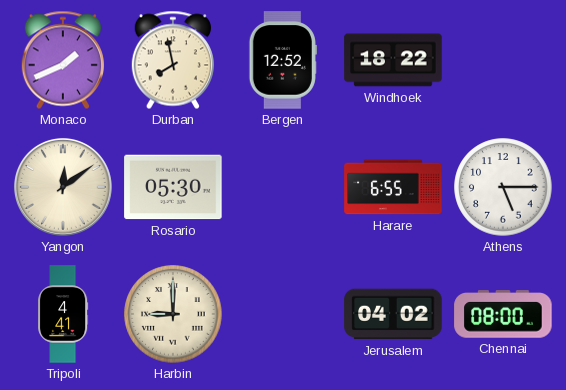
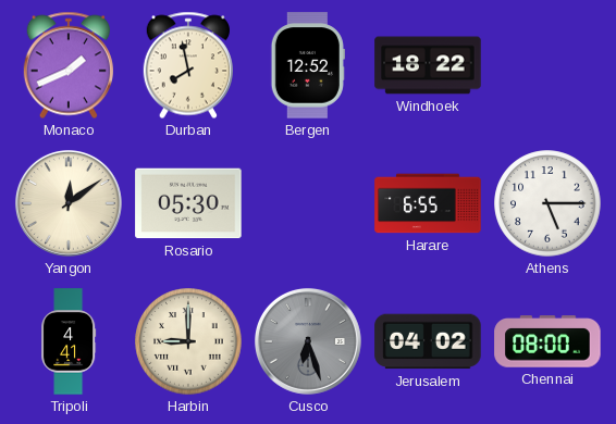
Cusco: none -> 6:27 (308, 341)
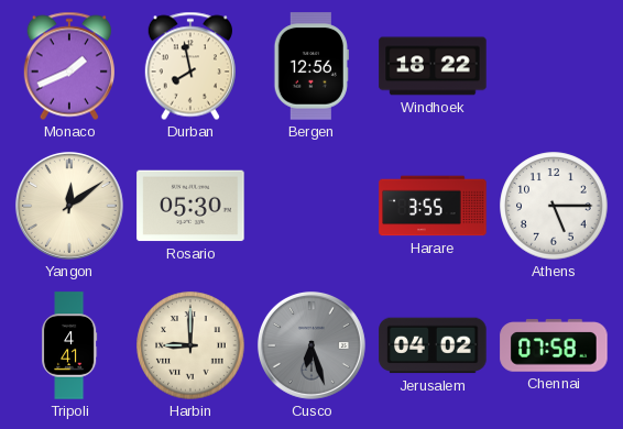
Bergen: 12:52 -> 12:56 (311, 66)
Harare: 6:55 -> 3:55 (433, 206)
Chennai: 08:00 -> 07:58 (554, 345)
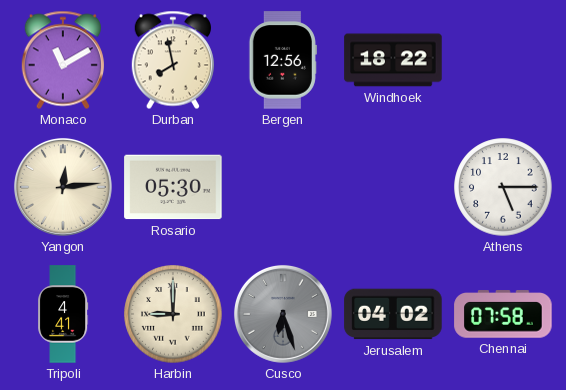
Monaco: 1:41 -> 11:10 (63, 60)
Yangon: 12:09 -> 12:14 (63, 187)
Harare: 3:55 -> none (433, 206)
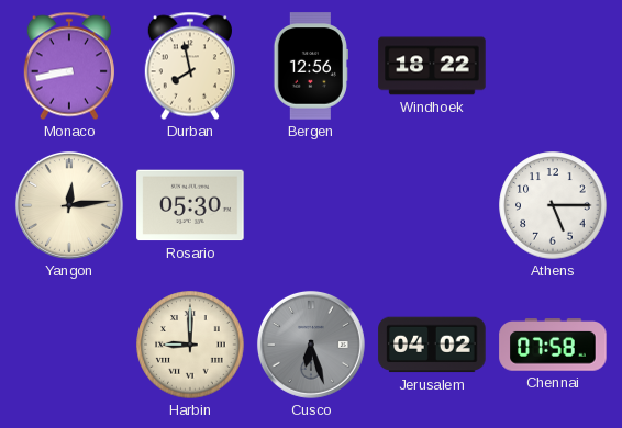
Monaco: 11:10 -> 8:43 (69, 66)
Tripoli: 4:41 -> none (64, 314)
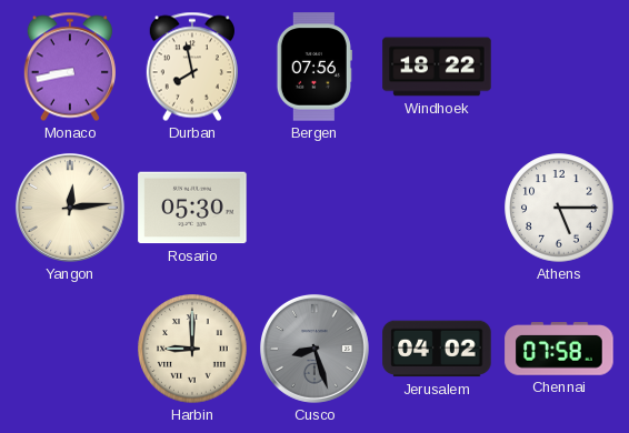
Bergen: 12:56 -> 07:56 (314, 67)
Cusco: 6:27 -> 8:27 (314, 349)
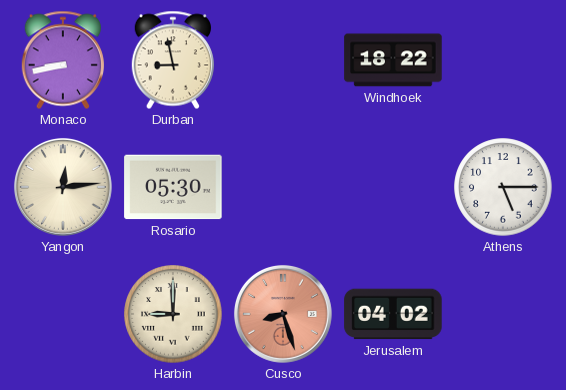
Durban: 7:58 -> 8:58 (173, 60)
Bergen: 07:56 -> none (314, 67)
Cusco dial: grey -> salmon (283, 314)
Chennai: 07:58 -> none (559, 349)
